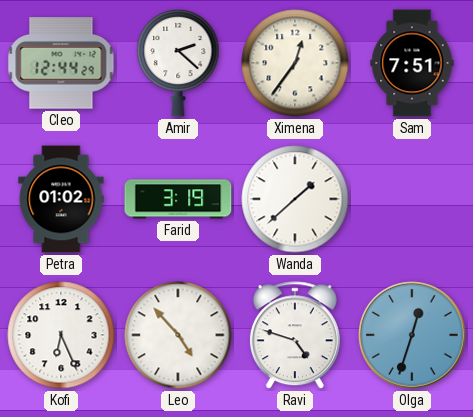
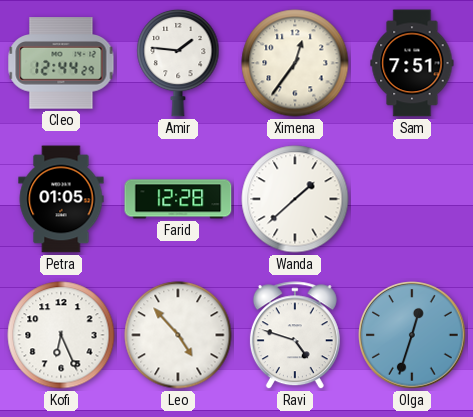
Amir: 2:22 -> 1:46 (178, 63)
Petra: 01:02 -> 01:05 (61, 199)
Farid: 3:19 -> 12:28 (178, 199)
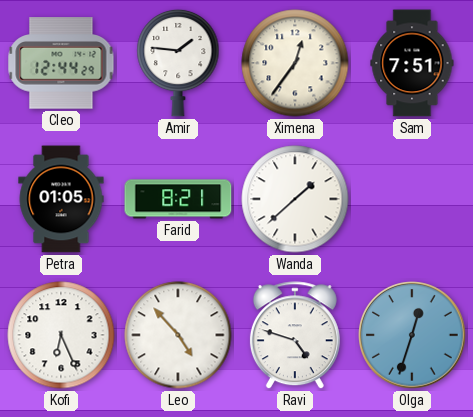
Farid: 12:28 -> 8:21 (178, 199)
